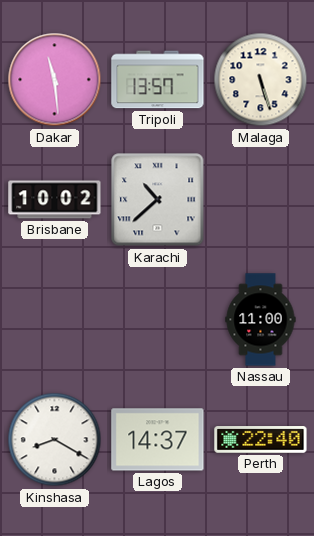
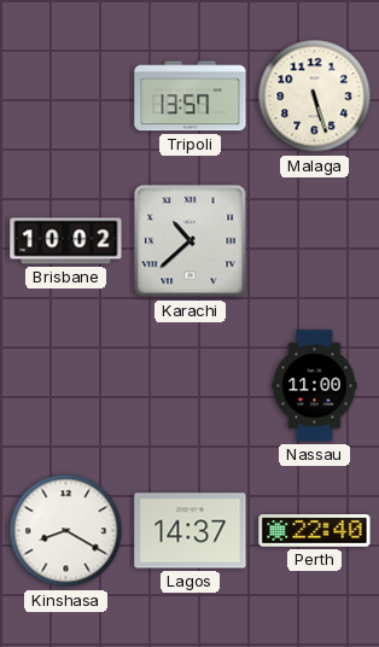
Dakar: 11:29 -> none (55, 80)
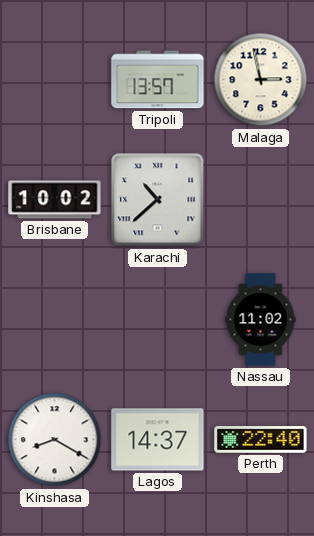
Malaga: 5:27 -> 2:58 (261, 80)
Nassau: 11:00 -> 11:02 (261, 320)
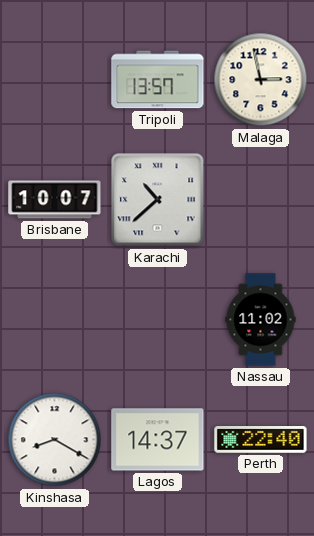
Brisbane: 10:02 -> 10:07 (55, 200)
